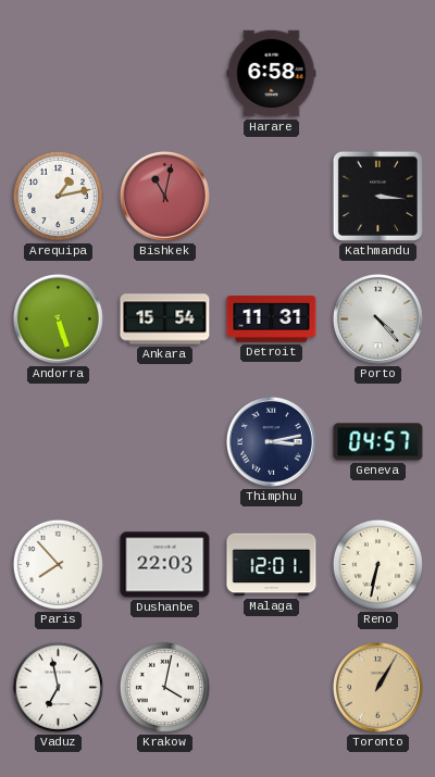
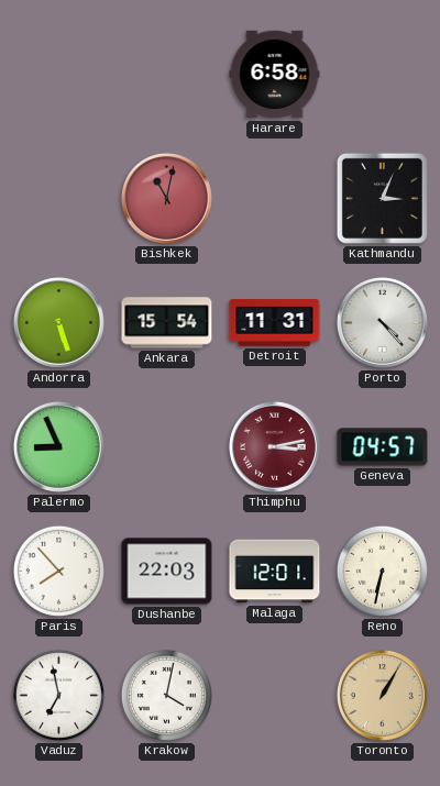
Arequipa: 1:13 -> none (58, 196)
Kathmandu: 3:16 -> 3:04 (382, 198)
Palermo: none -> 8:56 (58, 446)
Thimphu dial: navy -> burgundy (274, 446)
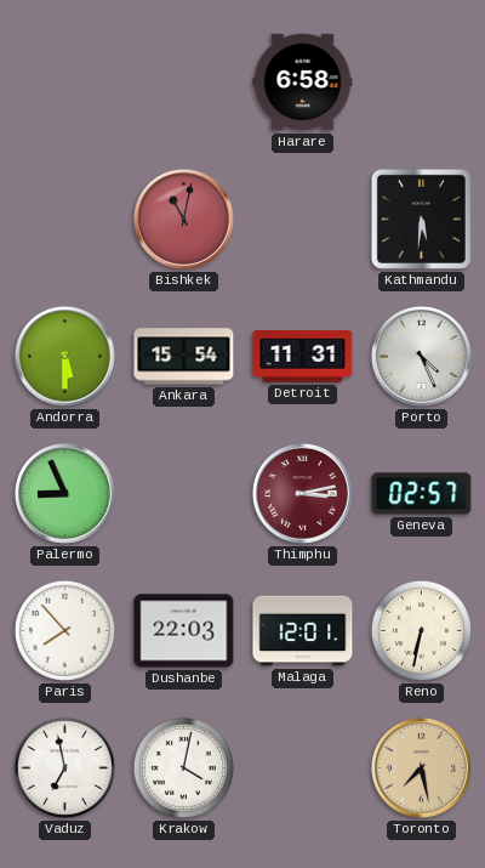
Kathmandu: 3:04 -> 5:31 (421, 219)
Andorra: 5:27 -> 5:30 (64, 356)
Porto: 4:23 -> 4:26 (421, 356)
Geneva: 04:57 -> 02:57 (422, 494)
Toronto: 1:05 -> 7:28 (421, 767)
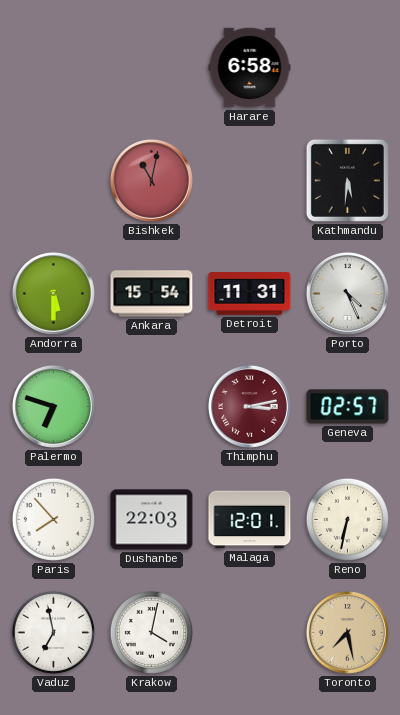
Palermo: 8:56 -> 6:48 (53, 406)
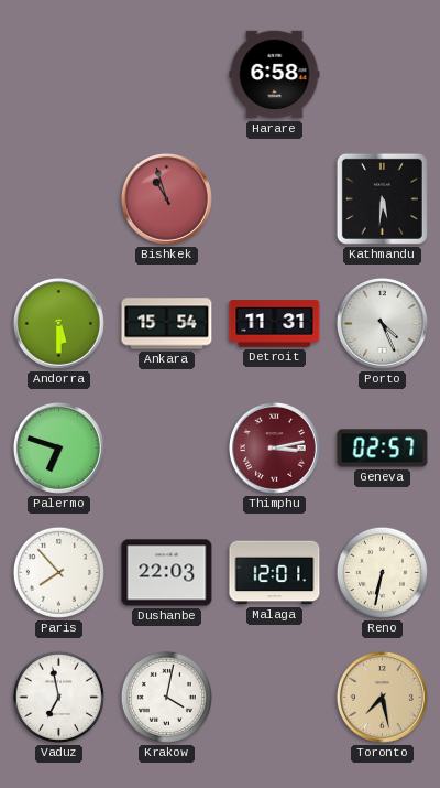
Bishkek: 11:02 -> 10:57 (166, 198)
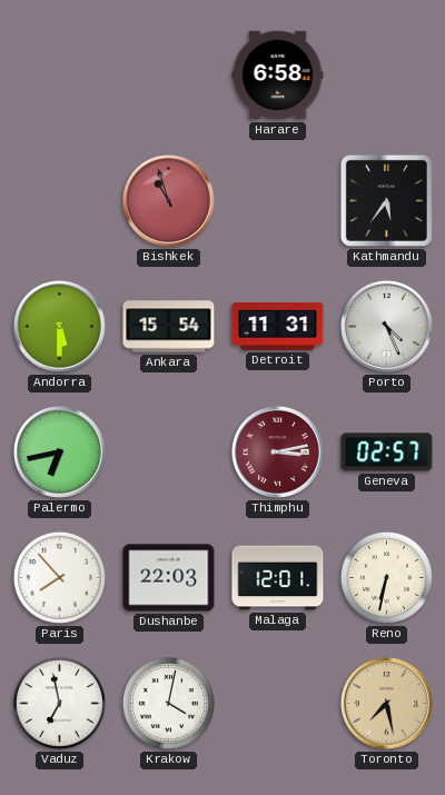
Kathmandu: 5:31 -> 5:36 (386, 200)
Palermo: 6:48 -> 6:43 (59, 451)
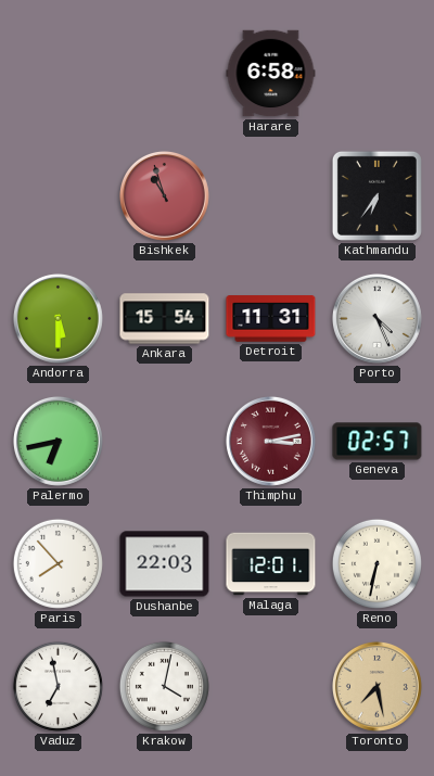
Kathmandu: 5:36 -> 6:36 (376, 195)
